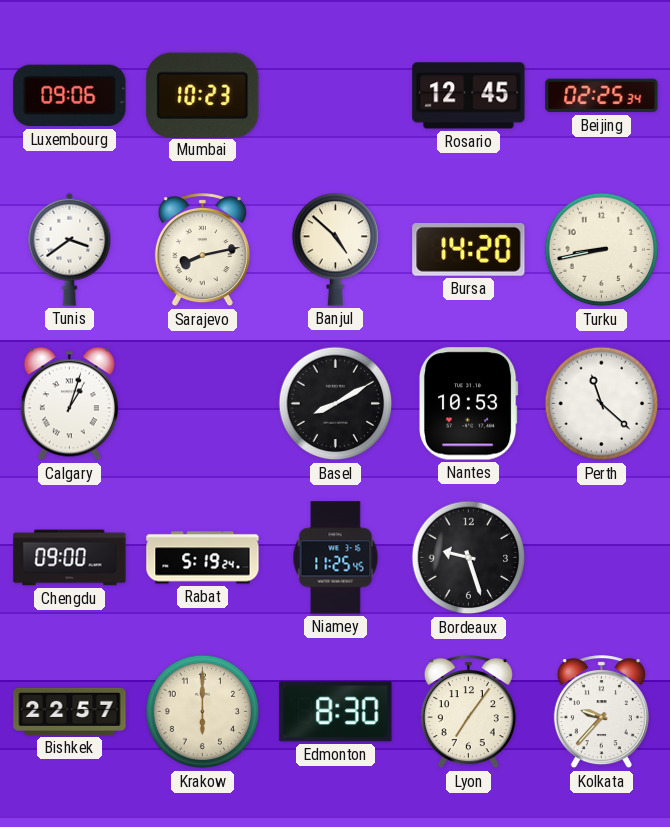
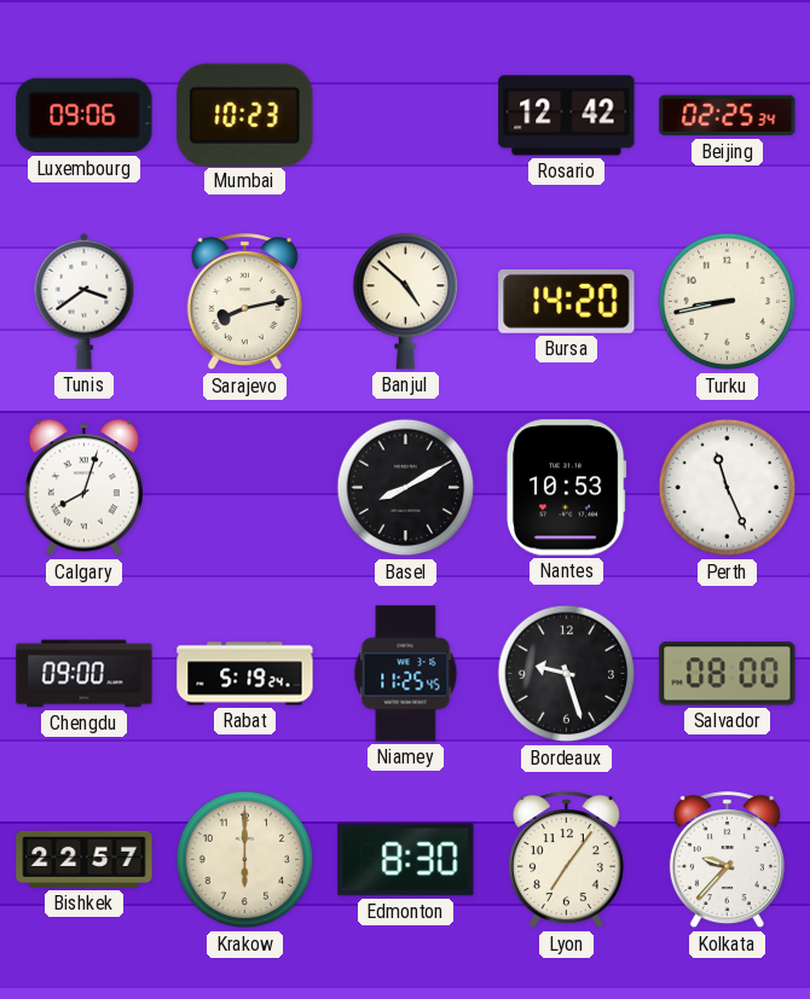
Rosario: 12:45 -> 12:42 (567, 116)
Calgary: 1:03 -> 8:03 (83, 488)
Perth: 11:22 -> 11:26 (728, 488)
Salvador: none -> 08:00 (728, 674)
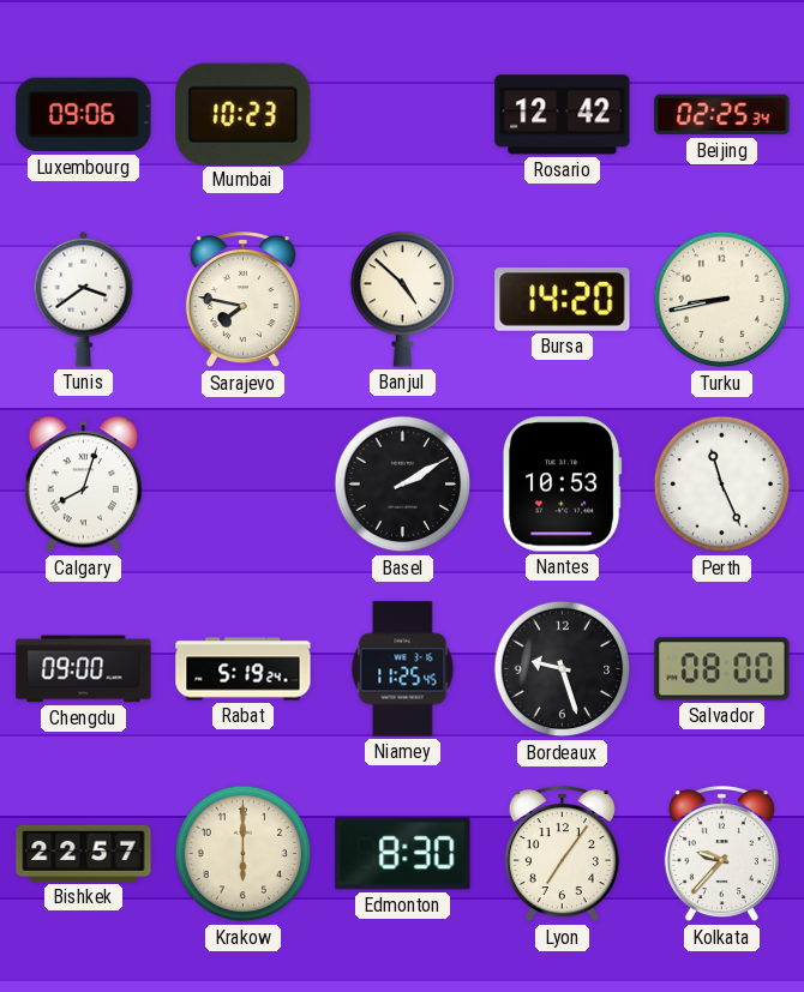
Sarajevo: 8:13 -> 7:47 (242, 300)
Basel: 8:10 -> 2:10 (403, 485)
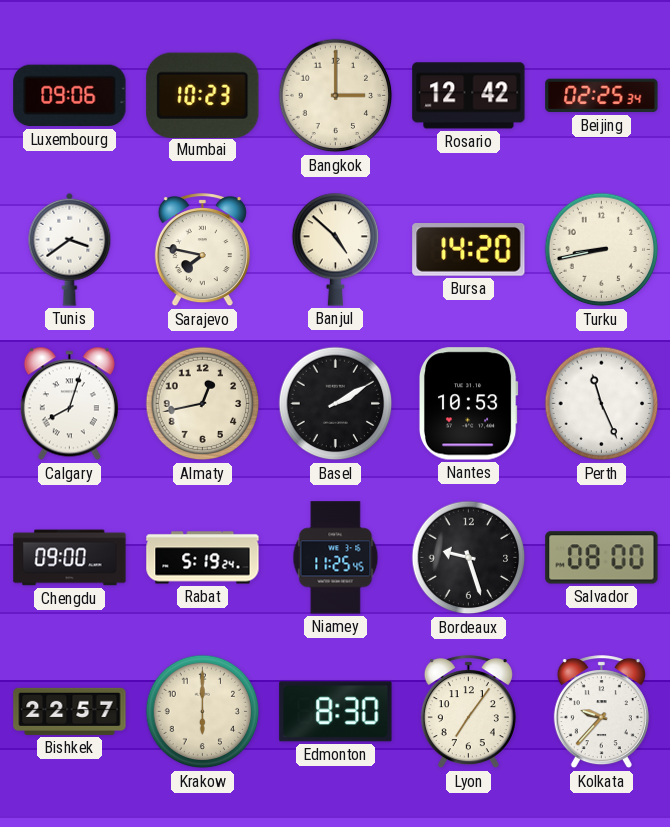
Bangkok: none -> 3:00 (336, 96)
Almaty: none -> 12:43 (203, 404)
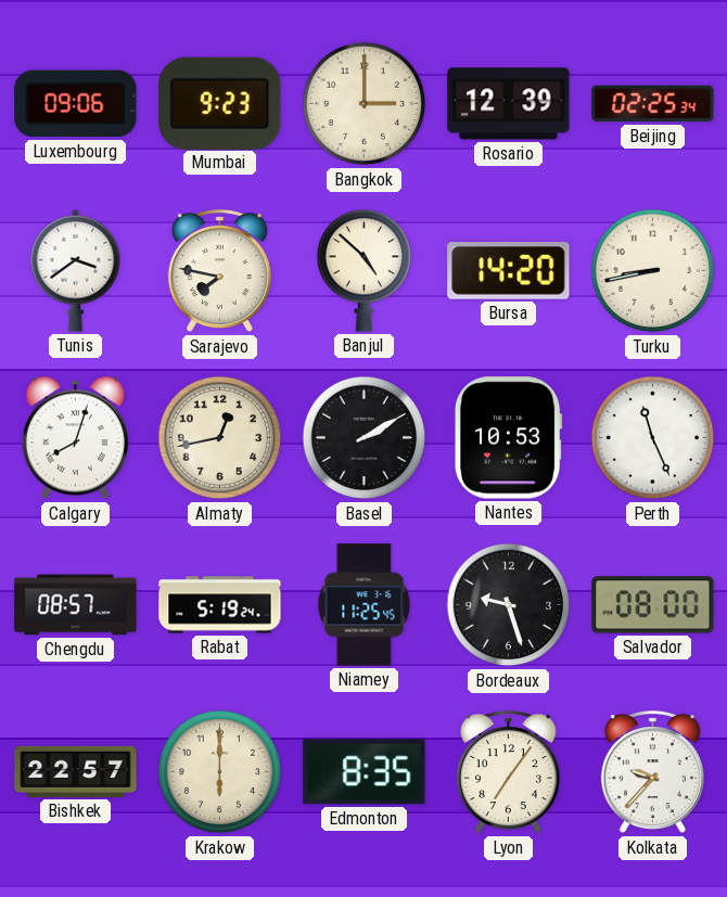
Mumbai: 10:23 -> 9:23 (220, 103)
Rosario: 12:42 -> 12:39 (509, 104)
Chengdu: 09:00 -> 08:57 (76, 605)
Edmonton: 8:30 -> 8:35 (365, 772)
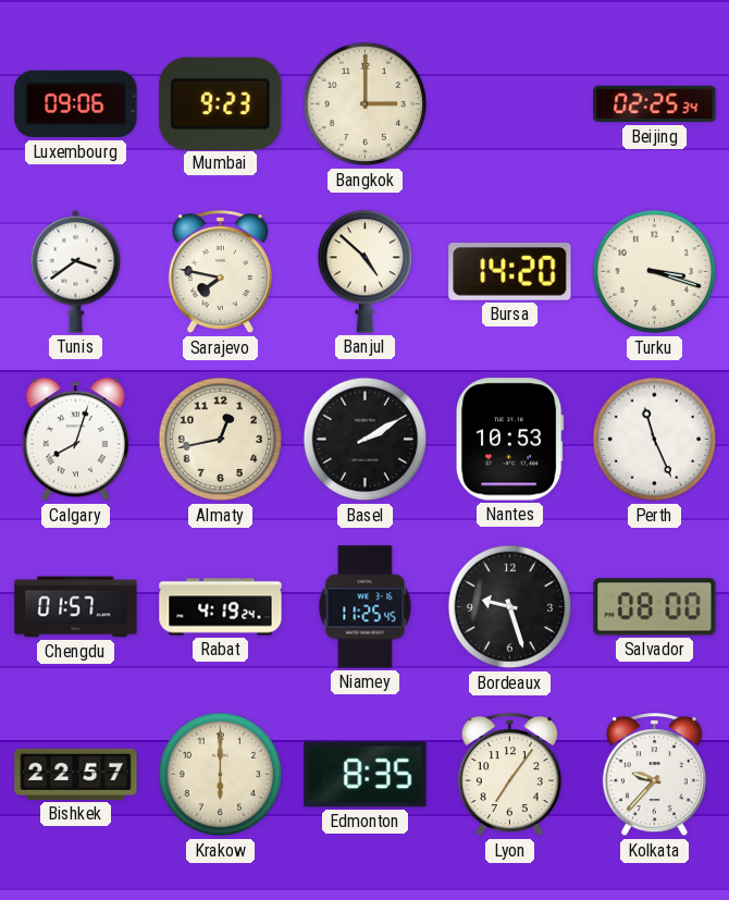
Rosario: 12:39 -> none (509, 104)
Turku: 8:43 -> 3:18 (655, 272)
Chengdu: 08:57 -> 01:57 (76, 607)
Rabat: 5:19 -> 4:19 (221, 607)
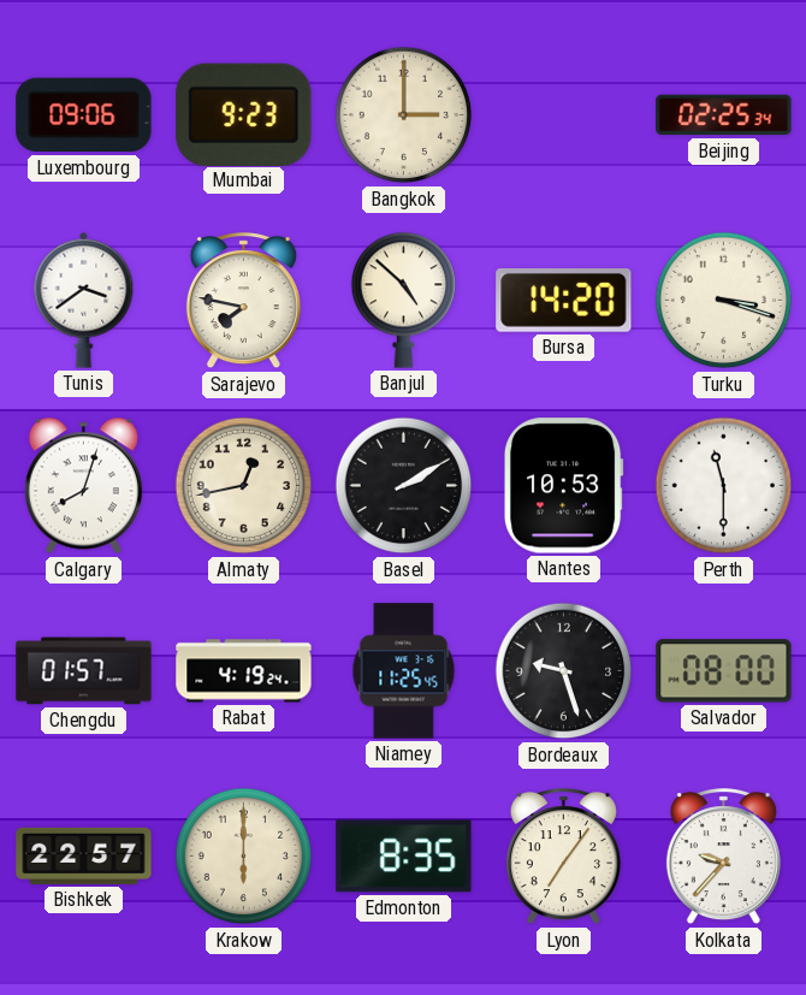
Perth: 11:26 -> 11:30 (724, 486)
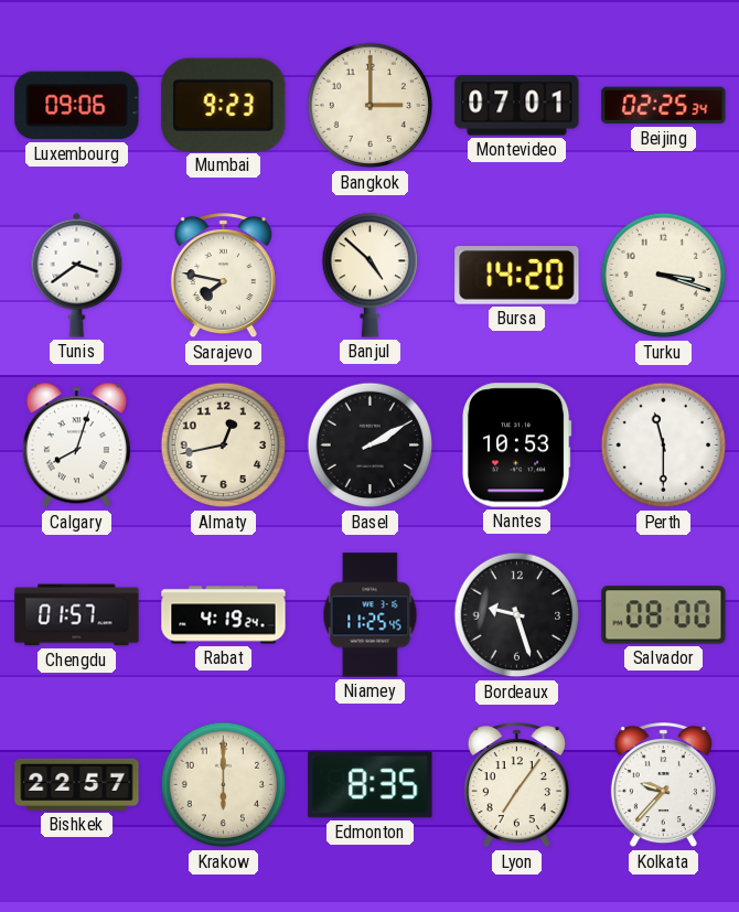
Montevideo: none -> 07:01 (517, 106)
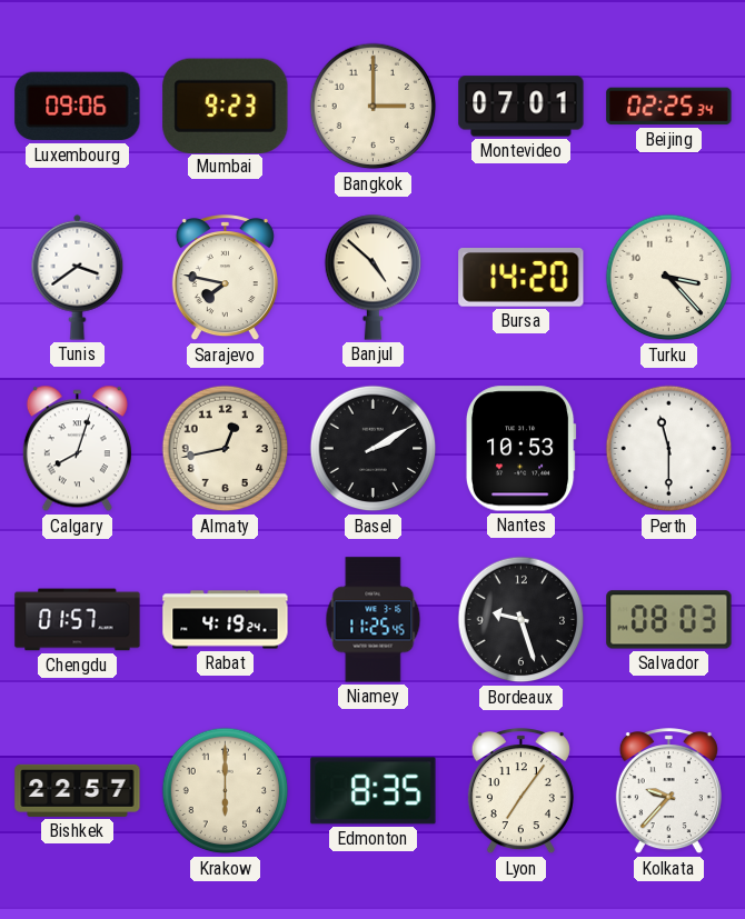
Turku: 3:18 -> 3:23 (669, 278)
Salvador: 08:00 -> 08:03 (669, 620)
